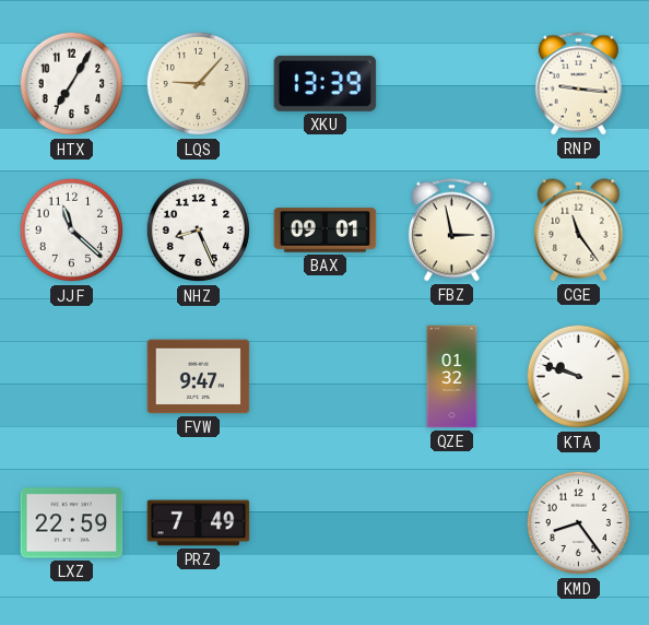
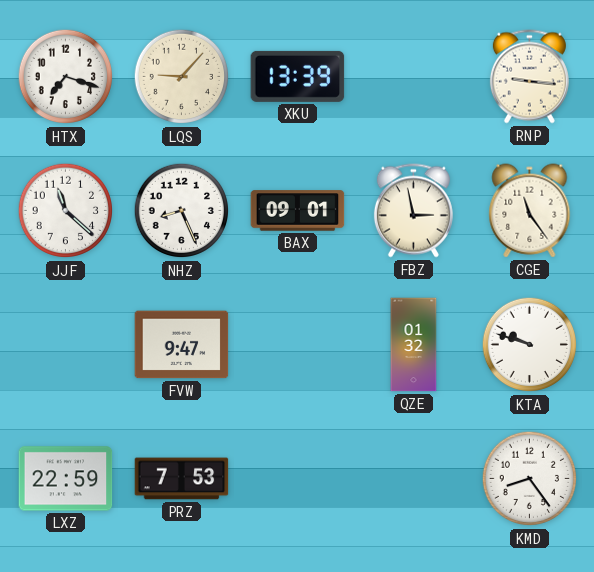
HTX: 7:05 -> 7:18 (66, 77)
PRZ: 7:49 -> 7:53 (182, 479)
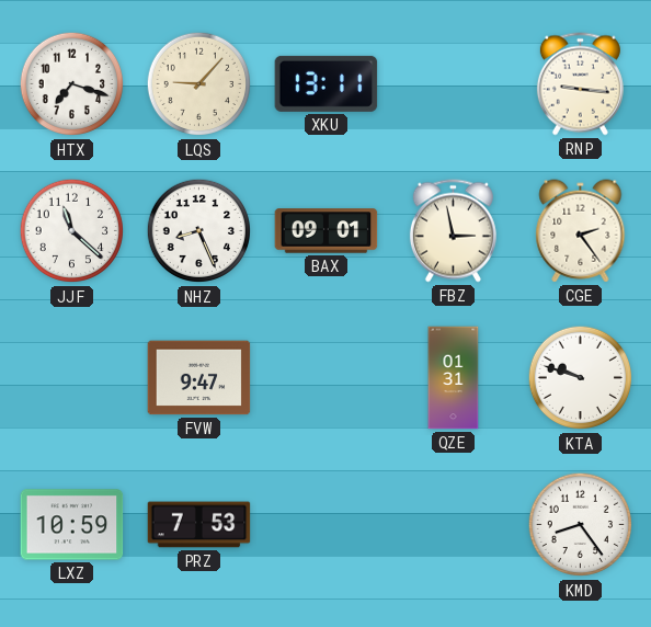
XKU: 13:39 -> 13:11 (327, 83)
CGE: 11:24 -> 2:24 (581, 231)
QZE: 01:32 -> 01:31 (454, 378)
LXZ: 22:59 -> 10:59 (72, 525)
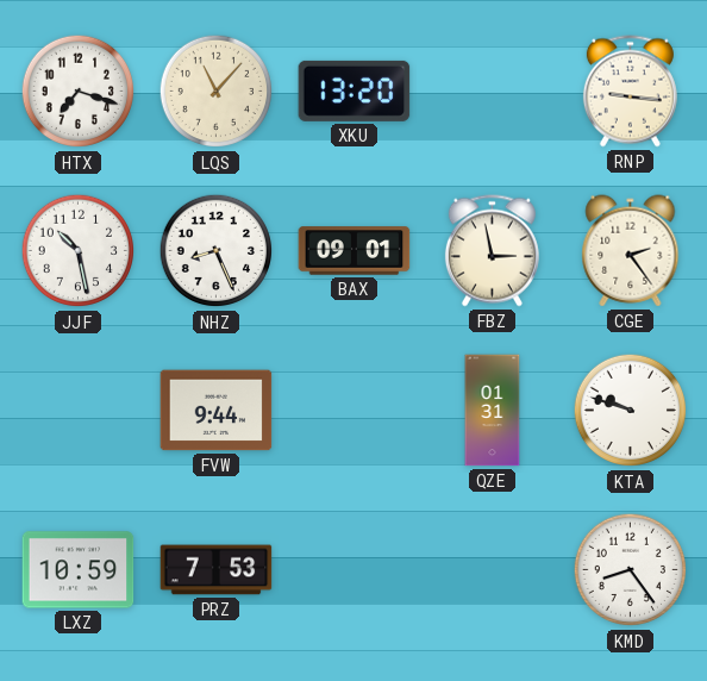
LQS: 9:07 -> 11:07 (217, 92)
XKU: 13:11 -> 13:20 (355, 90)
JJF: 11:22 -> 10:28 (79, 251)
FVW: 9:47 -> 9:44 (217, 411)
